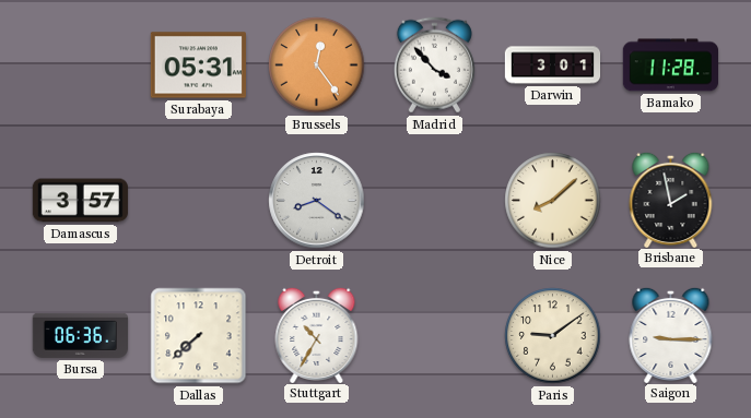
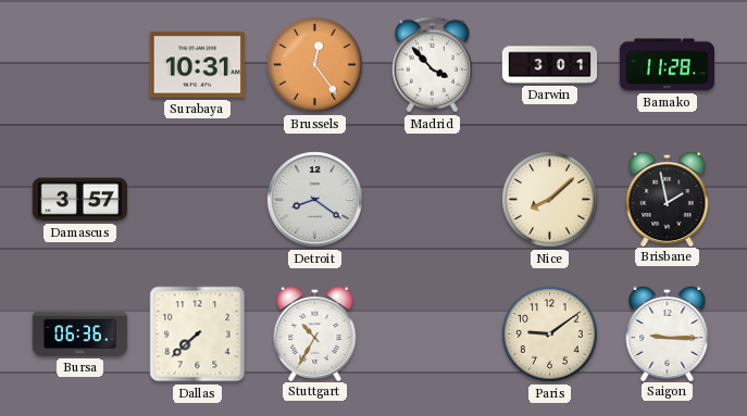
Surabaya: 05:31 -> 10:31 (197, 65)
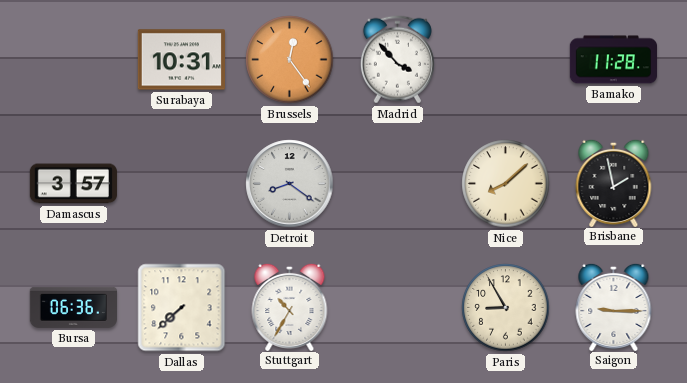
Darwin: 3:01 -> none (550, 65)
Paris: 9:09 -> 8:55 (506, 308)
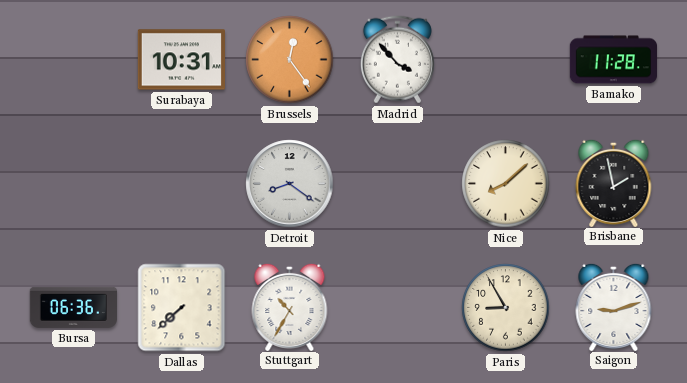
Damascus: 3:57 -> none (73, 184)
Saigon: 9:15 -> 9:12 (614, 306)
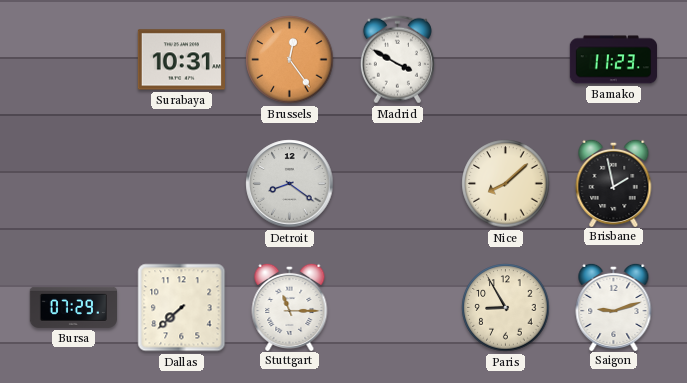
Madrid: 3:53 -> 3:50 (397, 60)
Bamako: 11:28 -> 11:23 (613, 60)
Bursa: 06:36 -> 07:29 (73, 307)
Stuttgart: 10:35 -> 11:15 (290, 306)
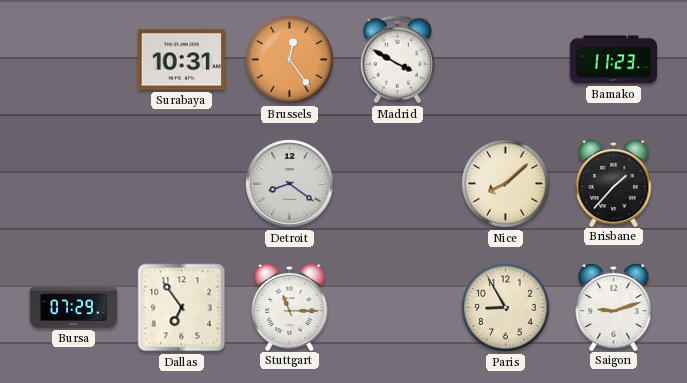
Brisbane: 1:58 -> 1:37 (614, 182)
Dallas: 7:38 -> 6:54 (182, 308)
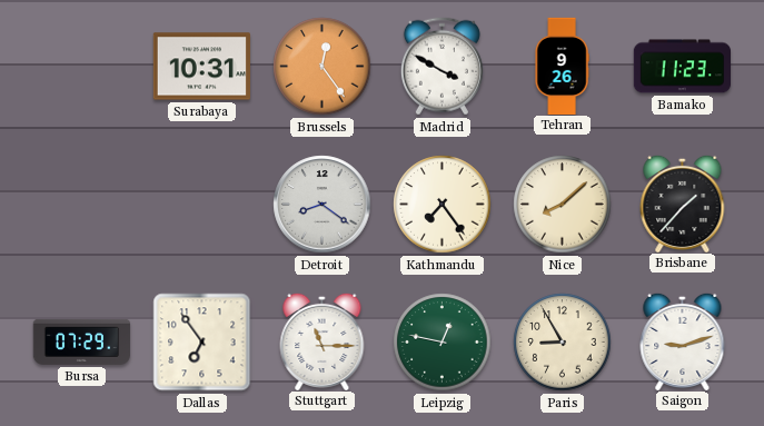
Tehran: none -> 9:26 (562, 66)
Kathmandu: none -> 7:24 (443, 205)
Leipzig: none -> 12:47 (443, 343)
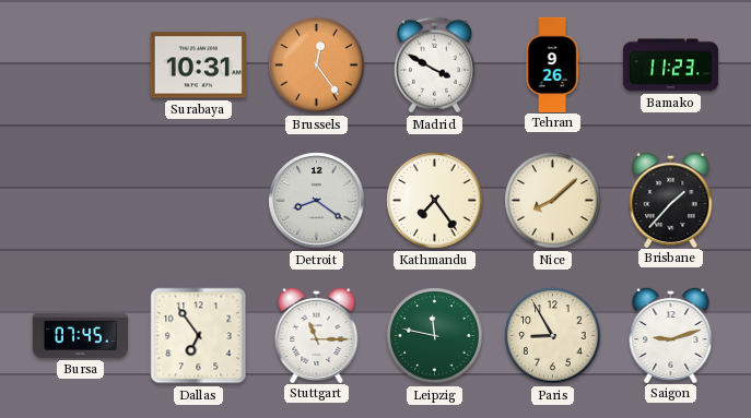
Bursa: 07:29 -> 07:45 (80, 335)
Leipzig: 12:47 -> 11:47 (435, 336)
